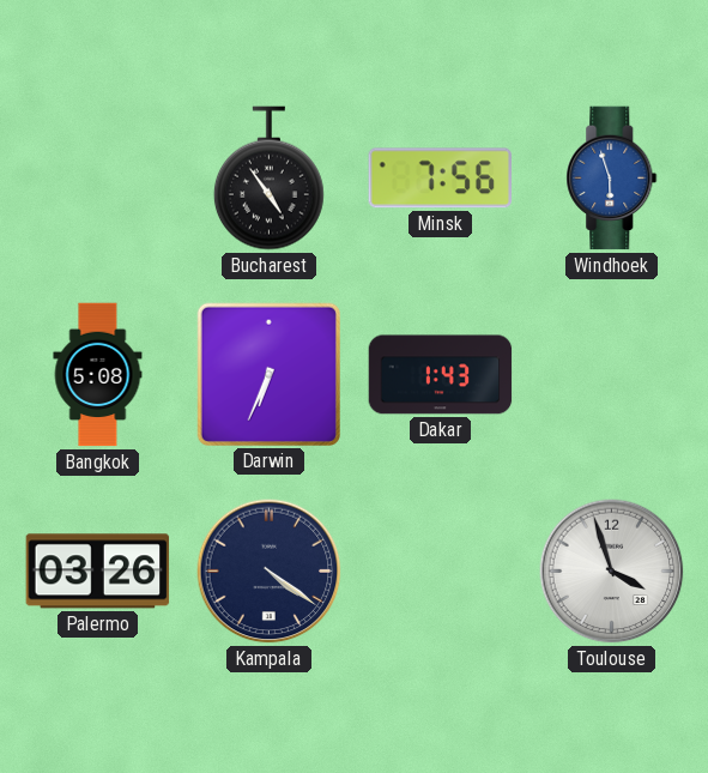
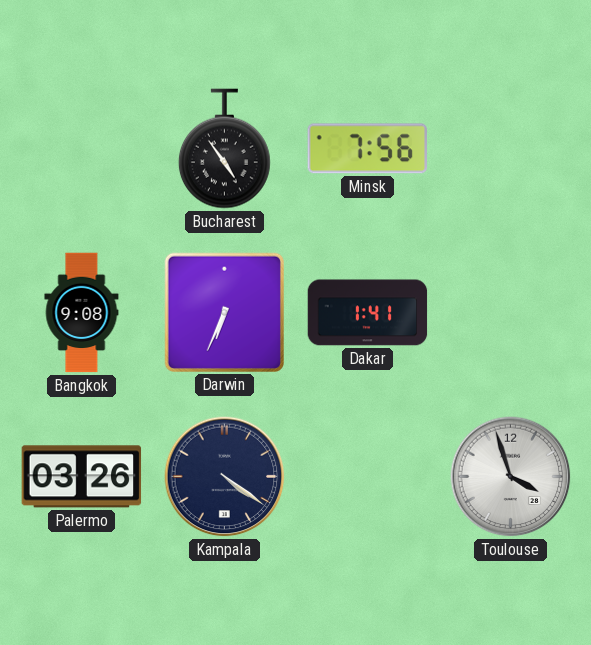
Windhoek: 5:57 -> none (612, 179)
Bangkok: 5:08 -> 9:08 (82, 313)
Dakar: 1:43 -> 1:41 (368, 313)
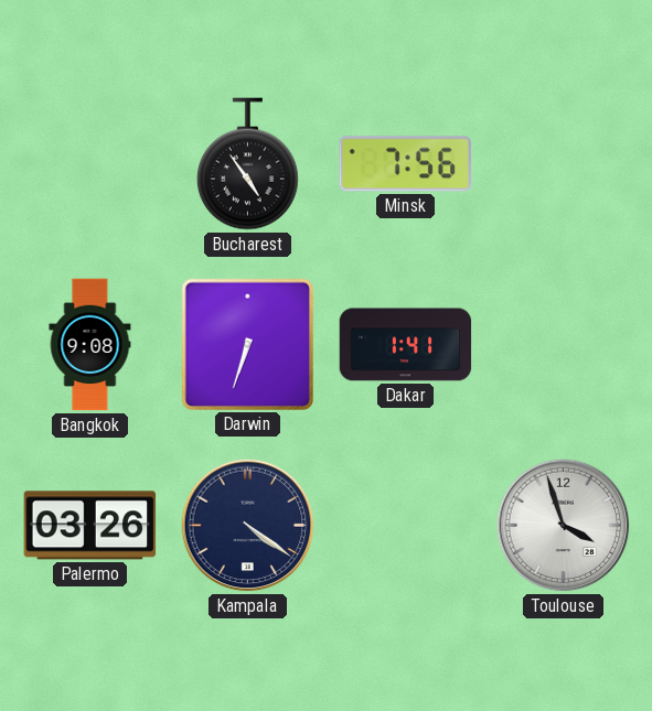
Darwin: 6:34 -> 6:33 (247, 344)
